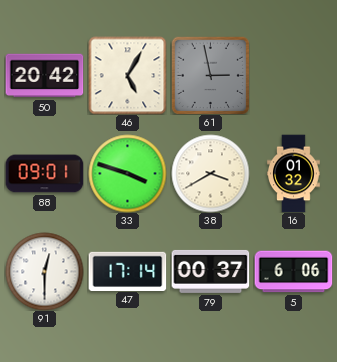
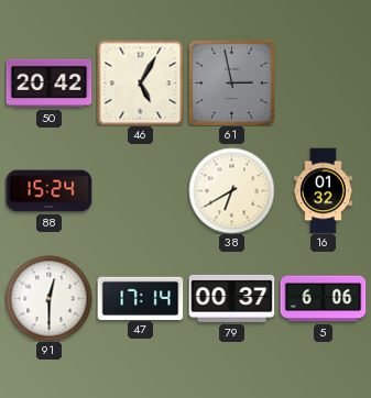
88: 09:01 -> 15:24 (48, 191)
33: 3:48 -> none (127, 173)
38: 3:40 -> 6:40 (231, 190)
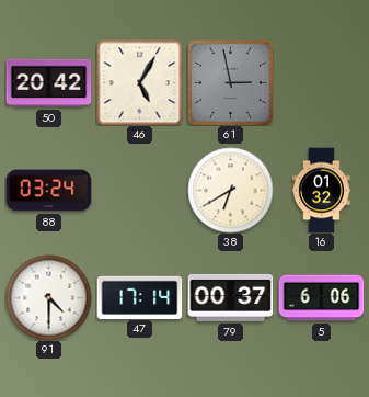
88: 15:24 -> 03:24 (48, 191)
91: 12:30 -> 4:30 (48, 297)
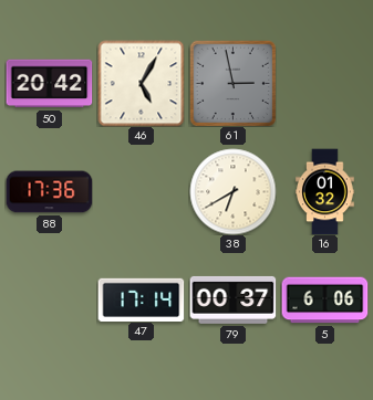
88: 03:24 -> 17:36 (49, 192)
91: 4:30 -> none (48, 297)
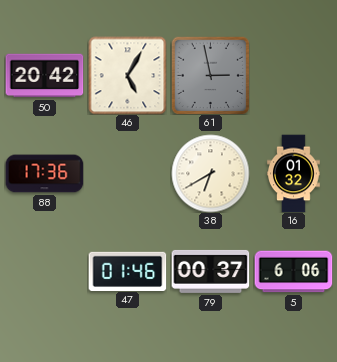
47: 17:14 -> 01:46 (127, 271)
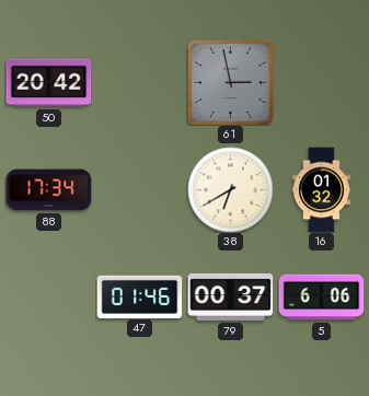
46: 5:05 -> none (127, 75)
88: 17:36 -> 17:34 (48, 190)
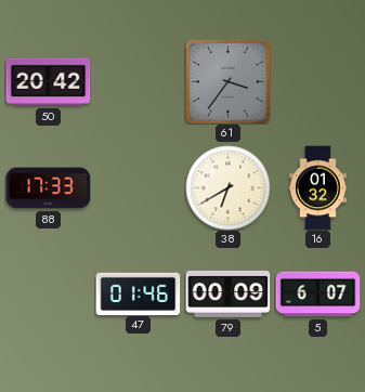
61: 2:58 -> 3:36 (227, 81)
88: 17:34 -> 17:33 (48, 188)
79: 00:37 -> 00:09 (227, 293)
5: 6:06 -> 6:07 (317, 295)
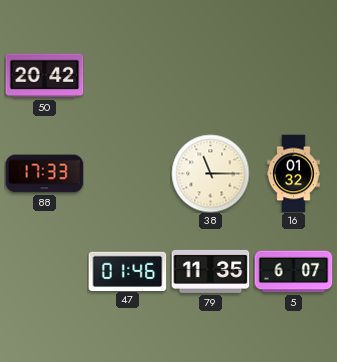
61: 3:36 -> none (227, 81)
38: 6:40 -> 11:15 (210, 173)
79: 00:09 -> 11:35 (210, 271)
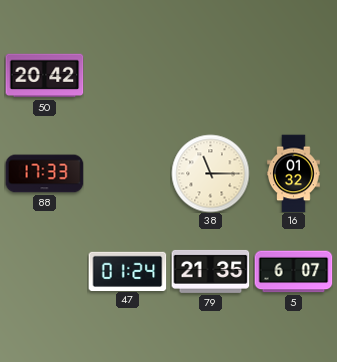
47: 01:46 -> 01:24 (127, 271)
79: 11:35 -> 21:35 (210, 271)
